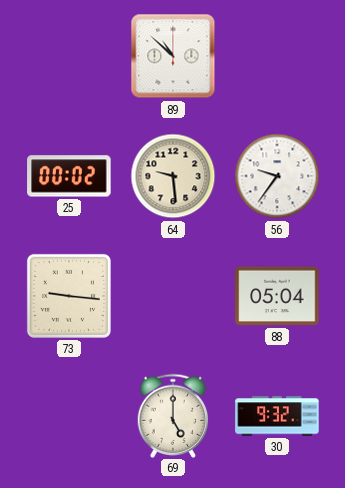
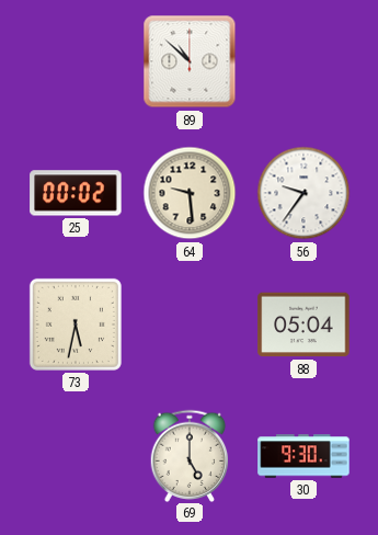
73: 9:16 -> 5:32 (76, 325)
30: 9:32 -> 9:30 (303, 456)
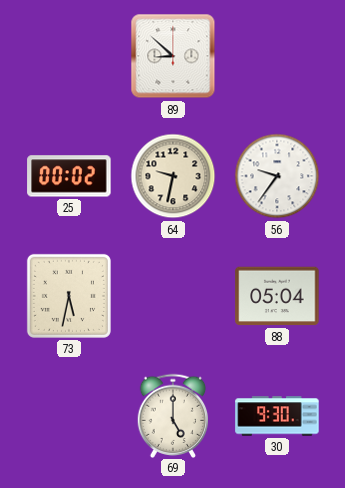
89: 10:52 -> 8:52 (173, 56)
64: 9:29 -> 9:32 (173, 176)
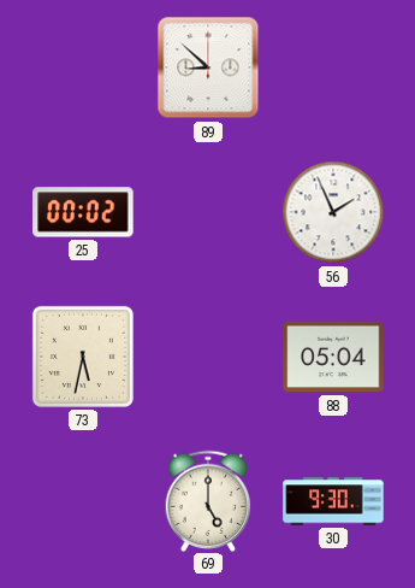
64: 9:32 -> none (173, 176)
56: 9:36 -> 1:56 (333, 212)
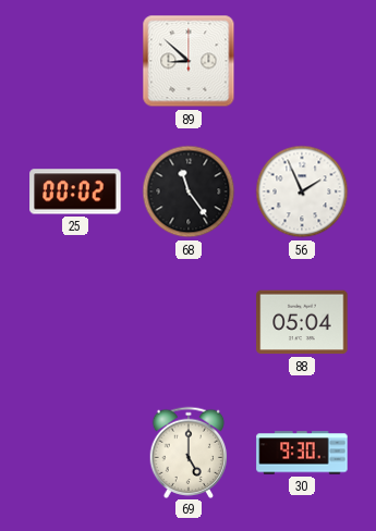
68: none -> 11:24 (189, 192)
73: 5:32 -> none (83, 357)
